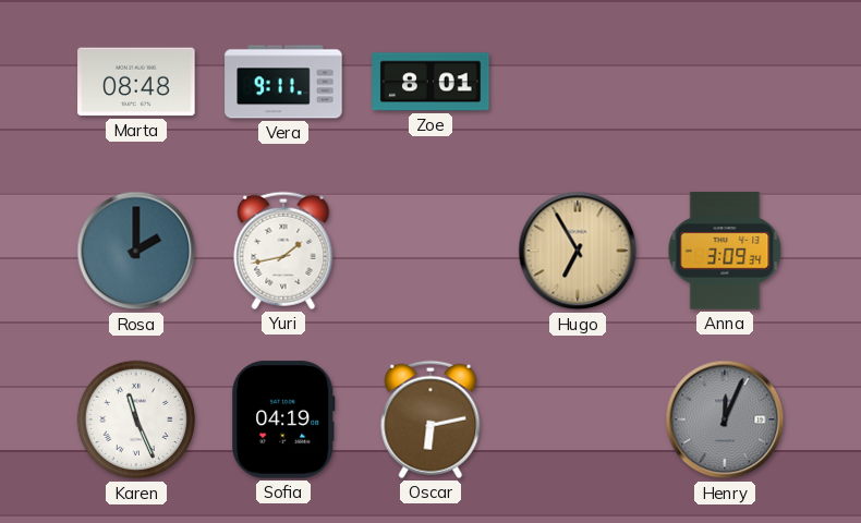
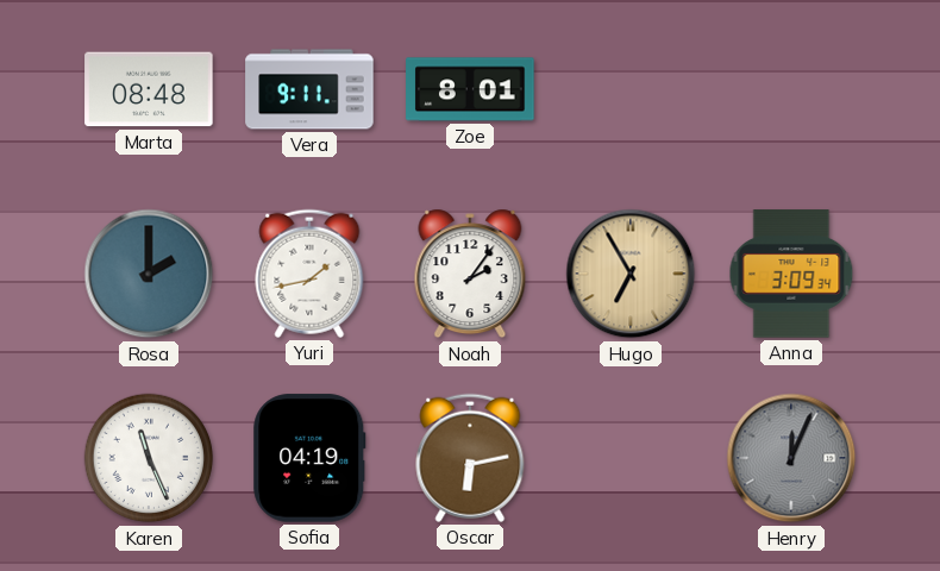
Noah: none -> 2:06 (470, 274)
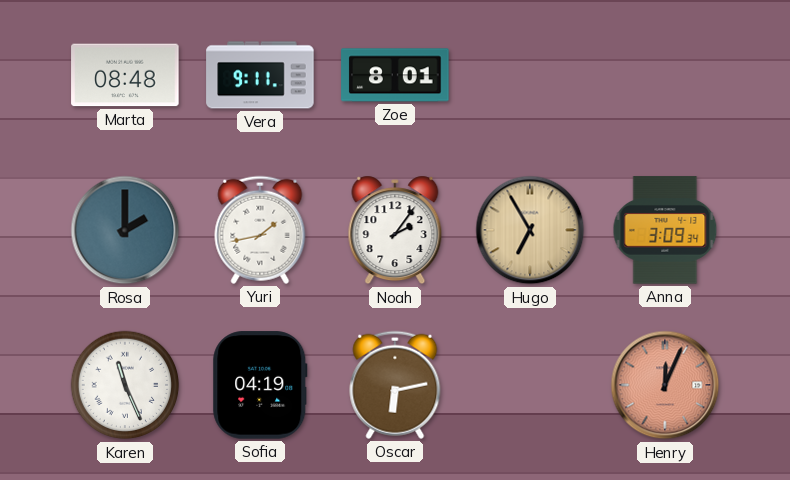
Henry dial: grey -> salmon (665, 385)
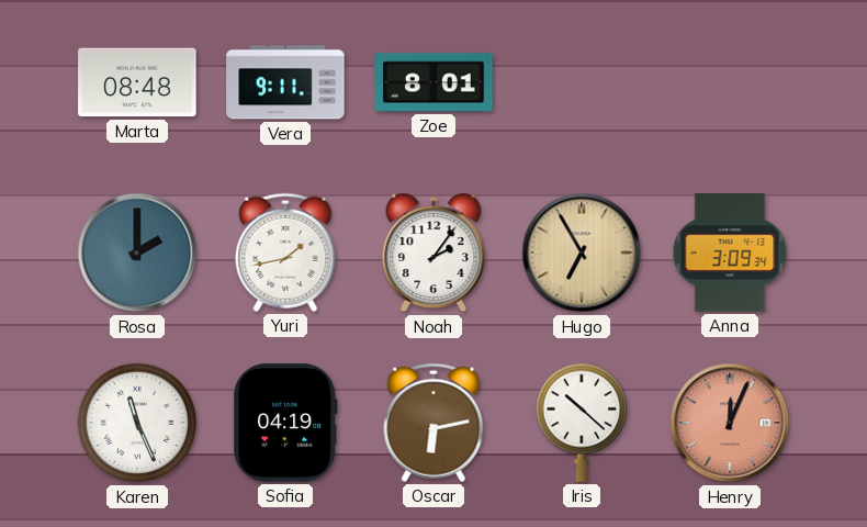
Iris: none -> 10:22 (581, 423)
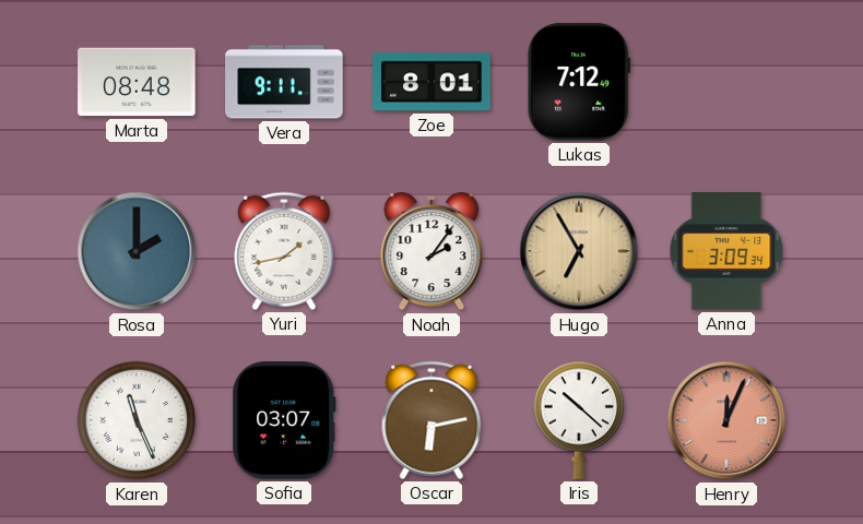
Lukas: none -> 7:12 (579, 82)
Sofia: 04:19 -> 03:07 (284, 420)
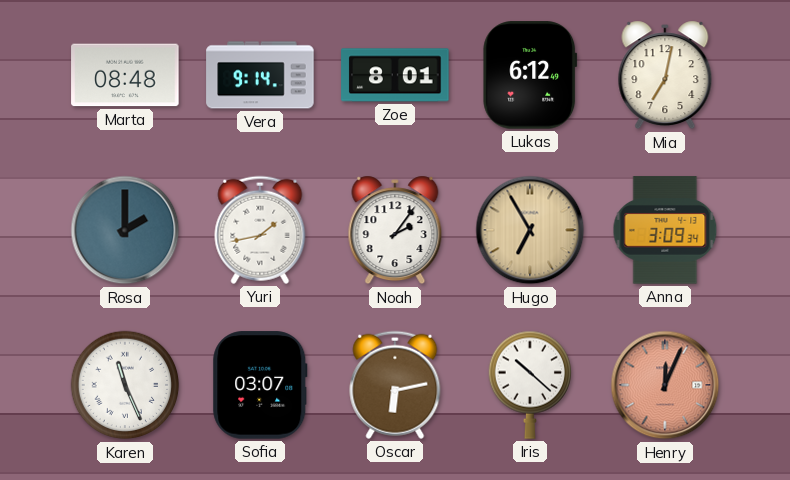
Vera: 9:11 -> 9:14 (260, 75)
Lukas: 7:12 -> 6:12 (530, 75)
Mia: none -> 7:02 (665, 75)
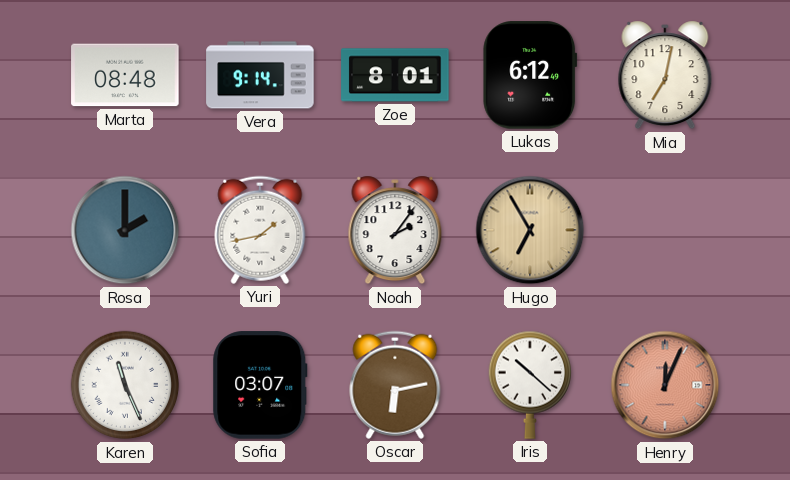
Anna: 3:09 -> none (665, 230)
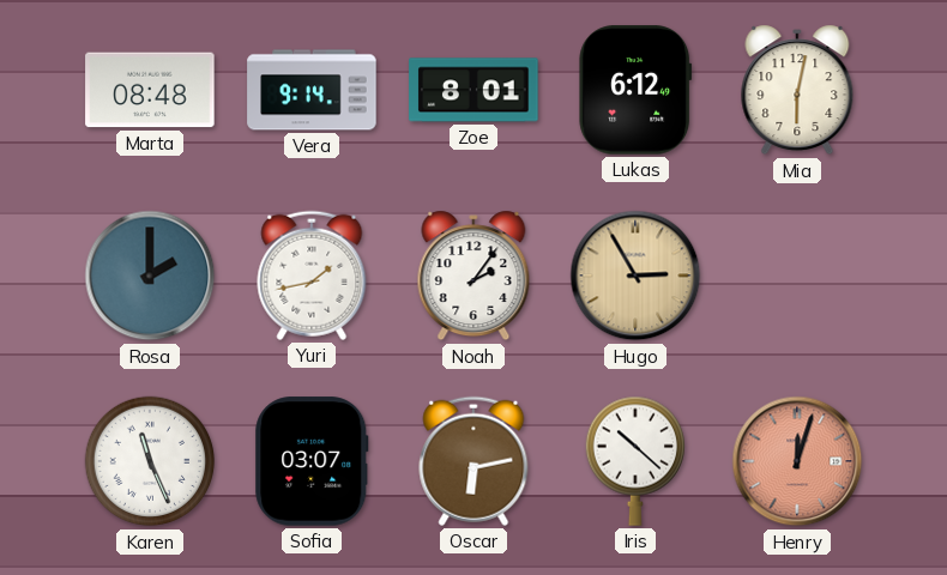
Mia: 7:02 -> 6:02 (797, 90)
Hugo: 6:55 -> 2:55 (635, 276)
Henry: 12:04 -> 12:03 (797, 461)
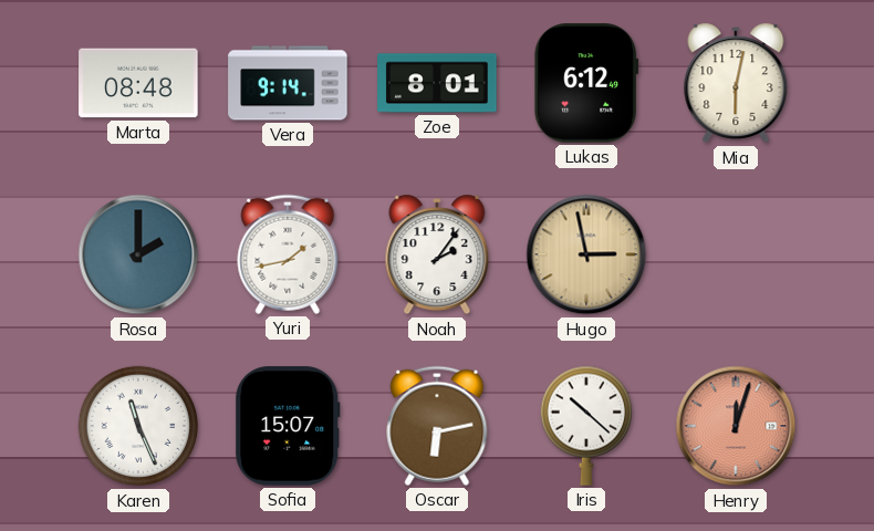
Hugo: 2:55 -> 2:58 (586, 254)
Sofia: 03:07 -> 15:07 (288, 426)
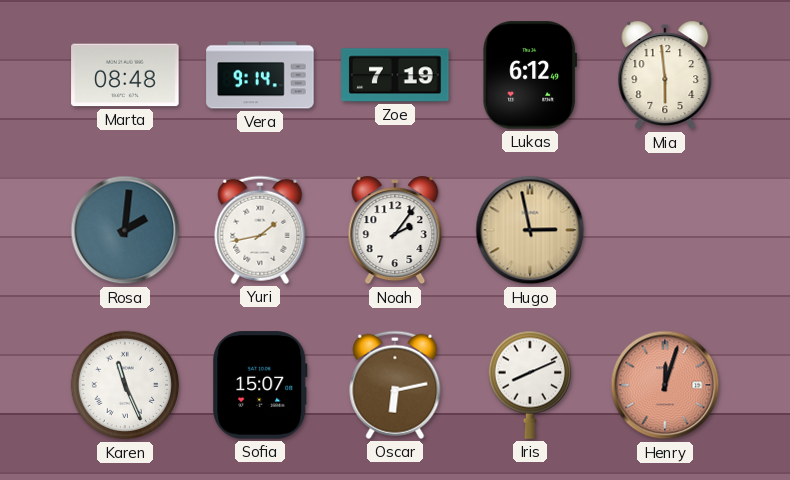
Zoe: 8:01 -> 7:19 (395, 75)
Mia: 6:02 -> 5:59 (665, 75)
Rosa: 2:00 -> 2:01 (125, 230)
Iris: 10:22 -> 8:11 (529, 385)
